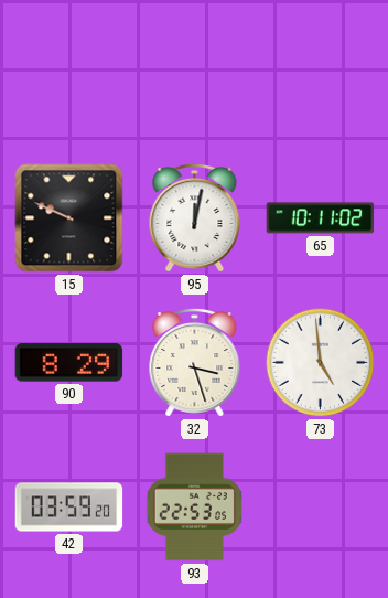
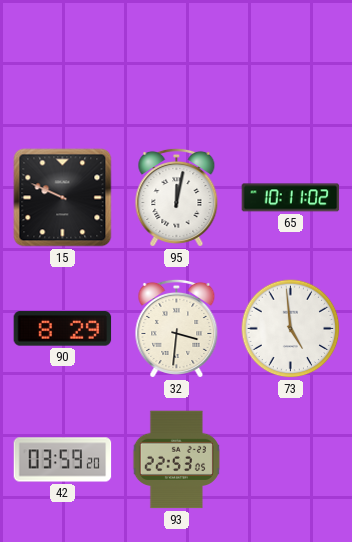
32: 3:27 -> 3:31 (177, 328)
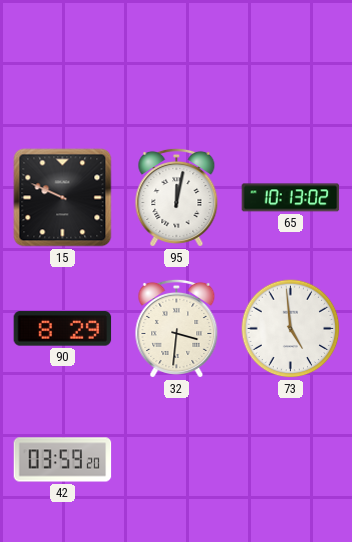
65: 10:11 -> 10:13 (291, 198)
93: 22:53 -> none (176, 460)
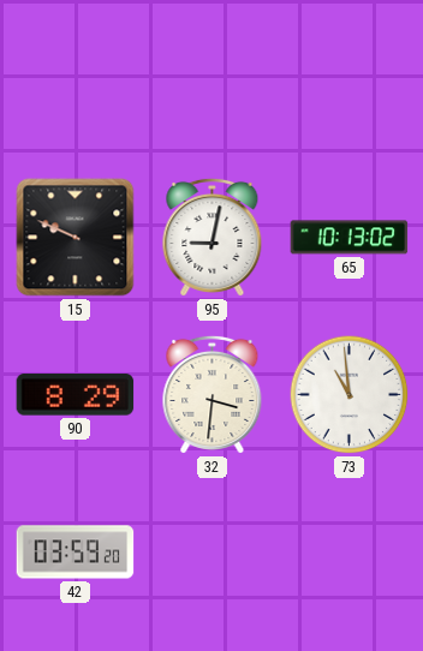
95: 12:02 -> 9:02 (213, 237)
73: 4:59 -> 10:59 (350, 395)
